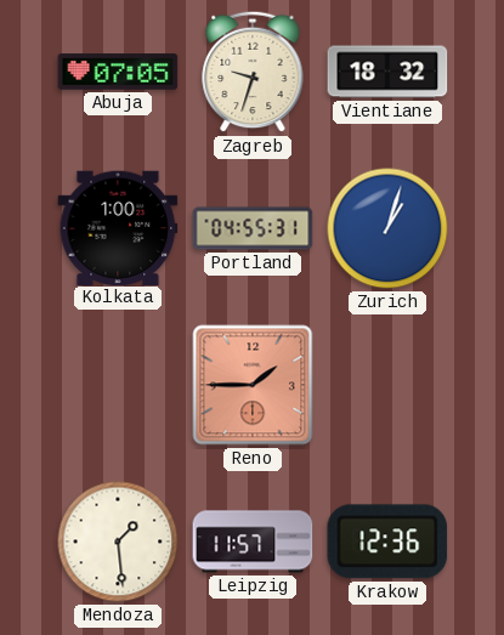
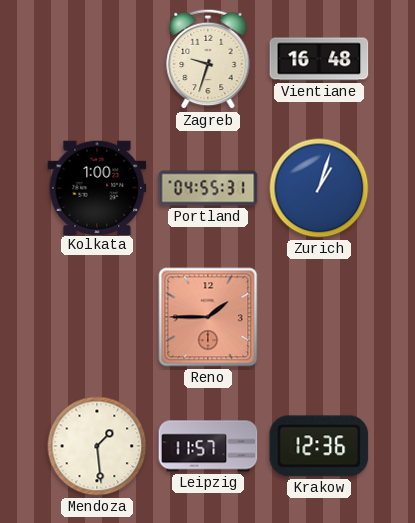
Abuja: 07:05 -> none (118, 72)
Vientiane: 18:32 -> 16:48 (319, 59)
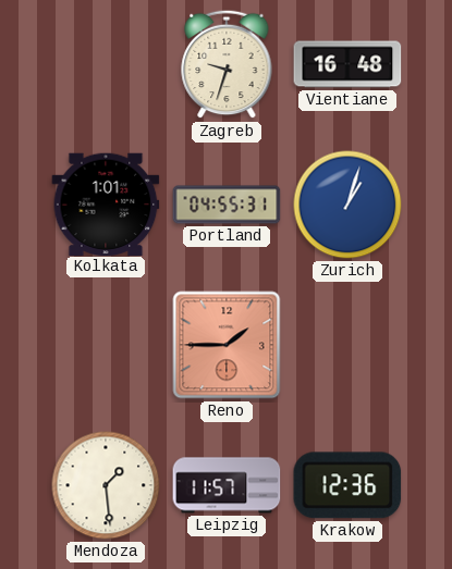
Kolkata: 1:00 -> 1:01 (106, 203)
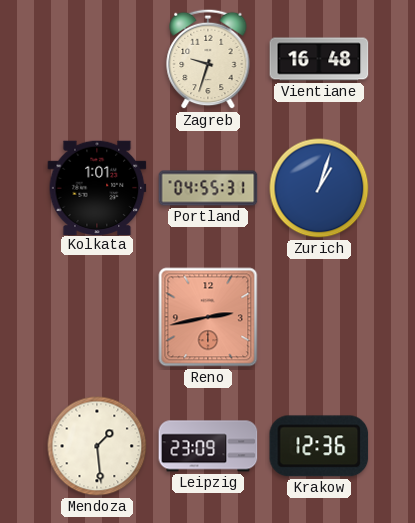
Reno: 1:45 -> 2:43 (208, 317)
Leipzig: 11:57 -> 23:09 (208, 446)
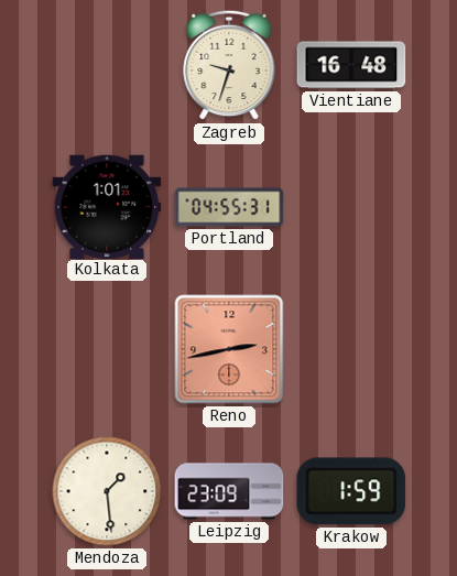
Zurich: 1:03 -> none (319, 188)
Krakow: 12:36 -> 1:59 (351, 491)
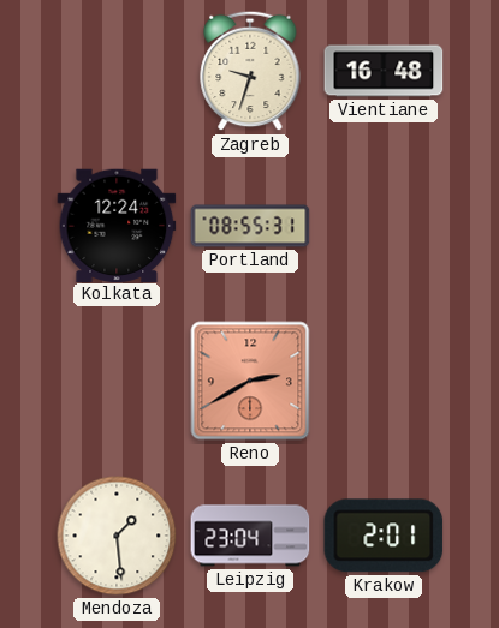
Kolkata: 1:01 -> 12:24 (117, 225)
Portland: 04:55 -> 08:55 (250, 226)
Reno: 2:43 -> 2:40 (250, 381)
Leipzig: 23:09 -> 23:04 (250, 536)
Krakow: 1:59 -> 2:01 (384, 536)
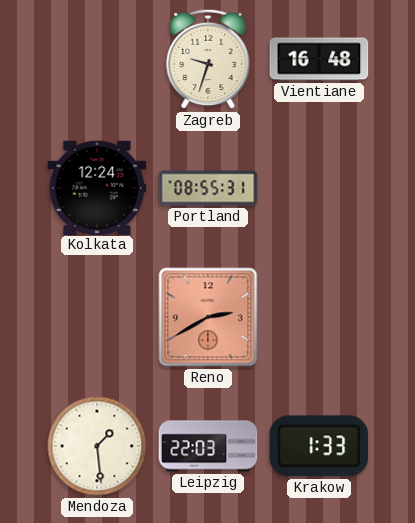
Leipzig: 23:04 -> 22:03 (208, 446)
Krakow: 2:01 -> 1:33 (319, 446)
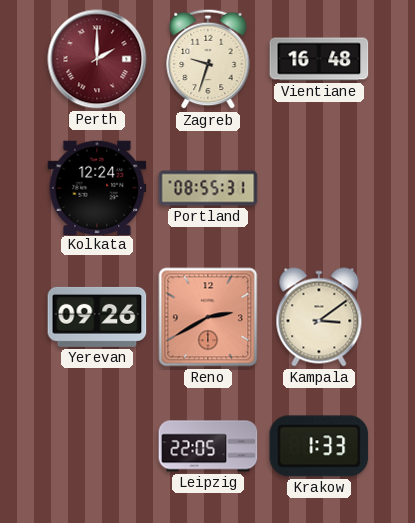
Perth: none -> 2:00 (97, 59)
Yerevan: none -> 09:26 (97, 317)
Kampala: none -> 3:09 (319, 317)
Mendoza: 1:29 -> none (97, 446)
Leipzig: 22:03 -> 22:05 (208, 446)
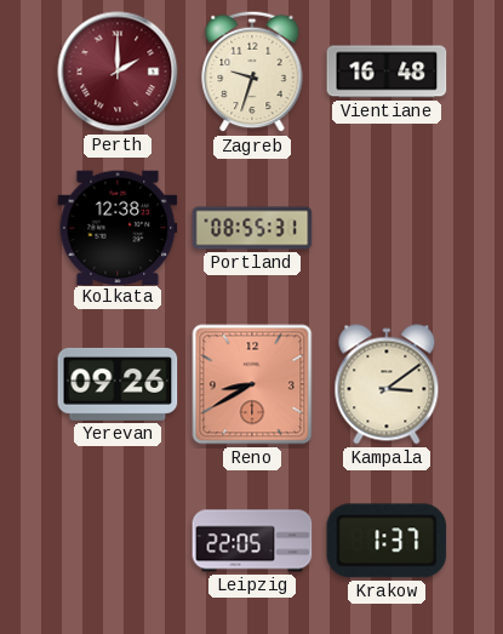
Kolkata: 12:24 -> 12:38 (118, 227)
Reno: 2:40 -> 8:40 (252, 384)
Krakow: 1:33 -> 1:37 (387, 541)
